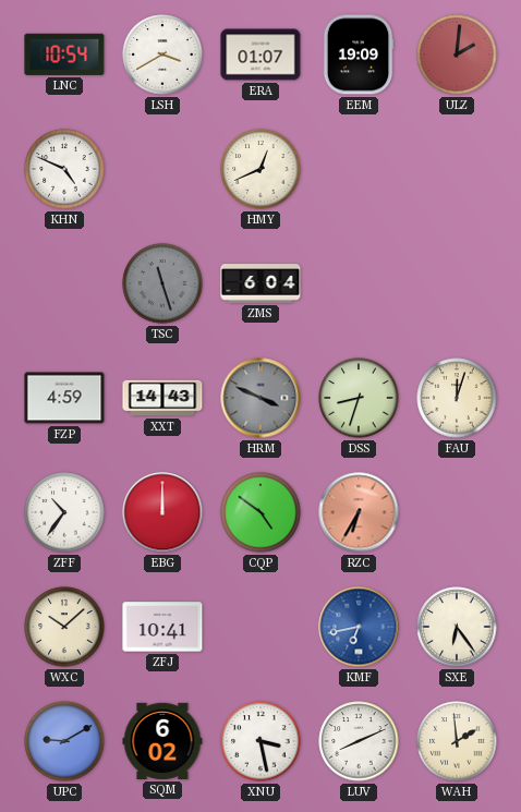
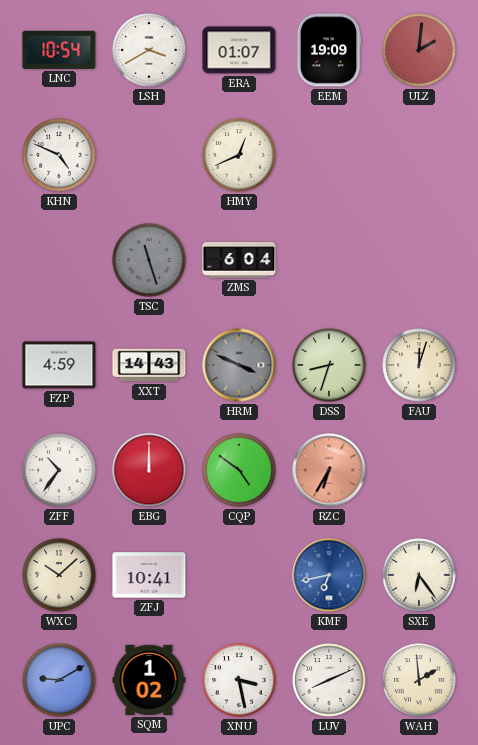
SQM: 6:02 -> 1:02 (149, 680)
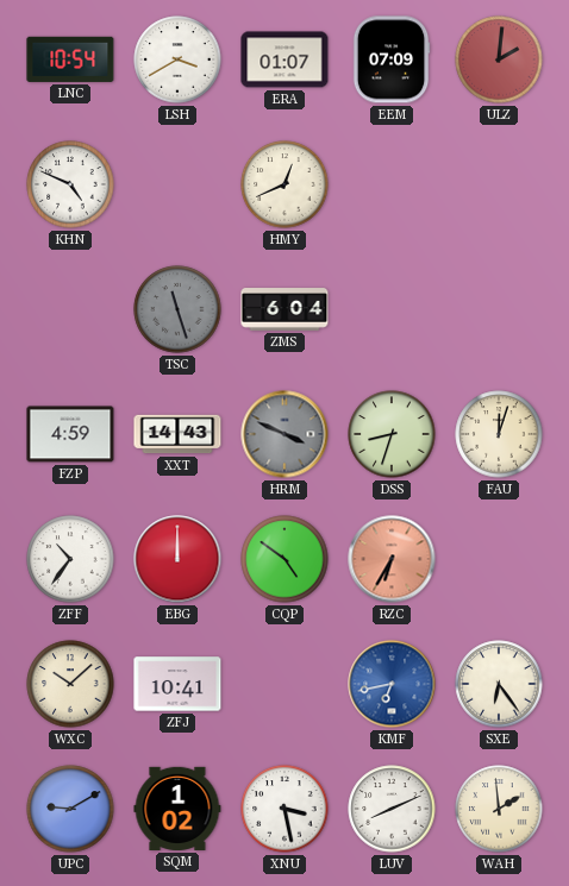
EEM: 19:09 -> 07:09 (392, 59)
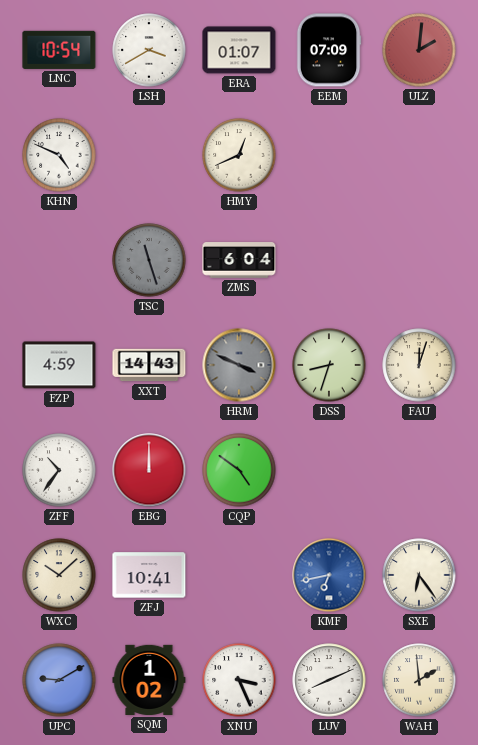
RZC: 6:35 -> none (392, 559)
XNU: 3:28 -> 3:26 (239, 680)
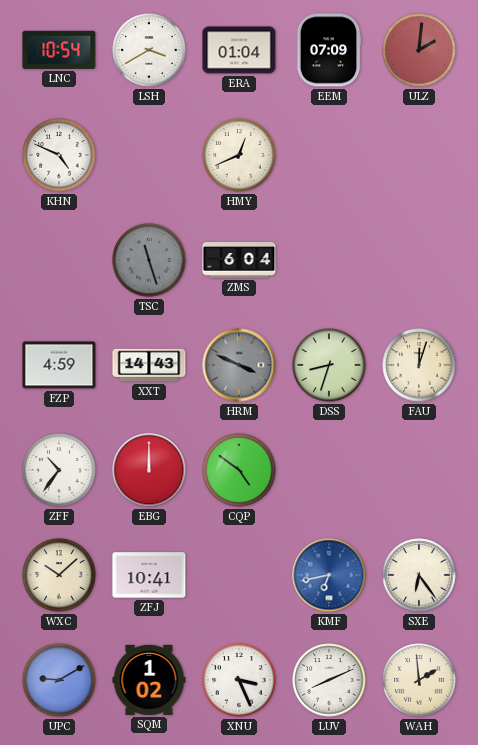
ERA: 01:07 -> 01:04 (239, 50)
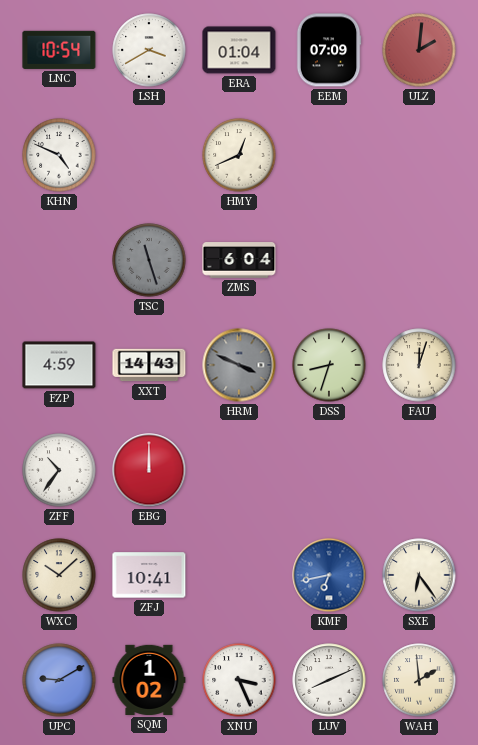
CQP: 4:51 -> none (239, 470)
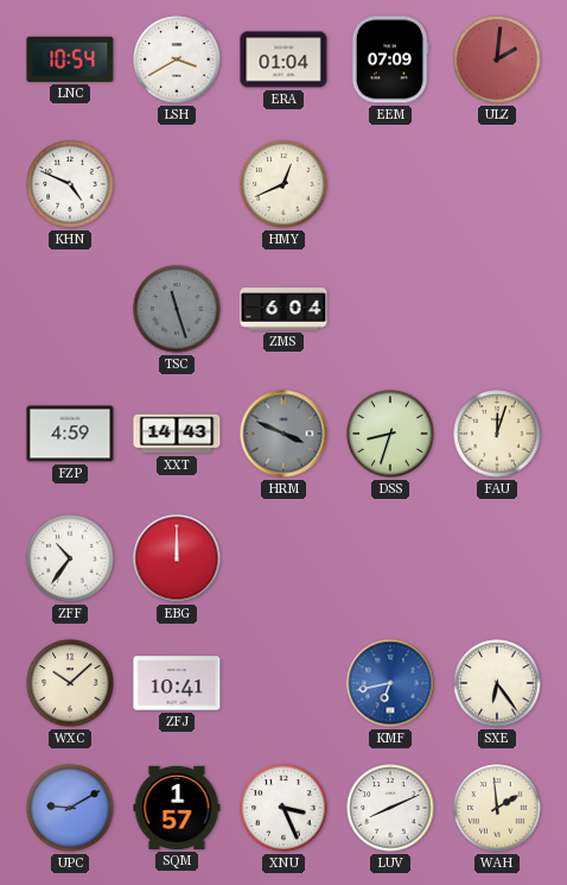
SQM: 1:02 -> 1:57 (177, 808)
